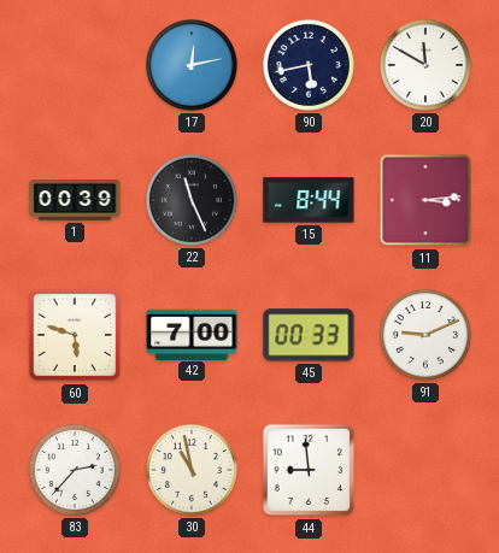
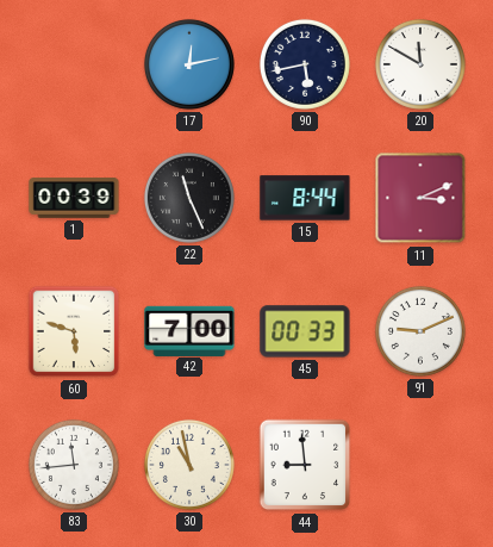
11: 3:14 -> 3:11 (420, 198)
83: 2:37 -> 11:44 (74, 465)
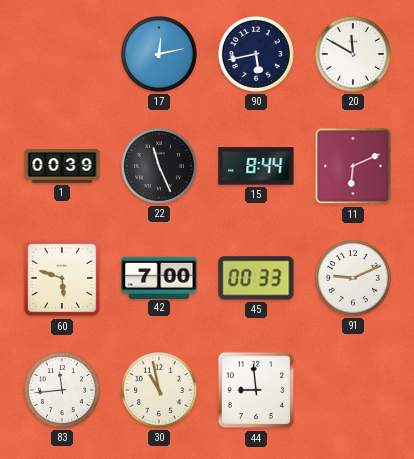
11: 3:11 -> 6:11 (353, 166)
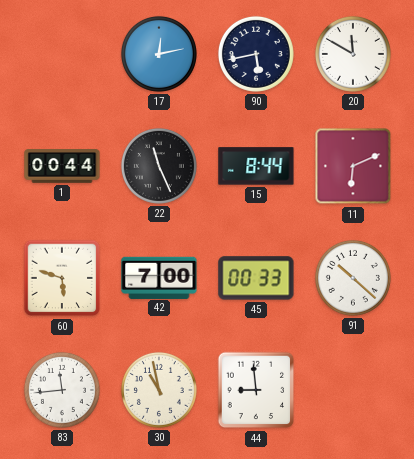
1: 00:39 -> 00:44 (62, 166)
91: 9:11 -> 10:22 (353, 278)
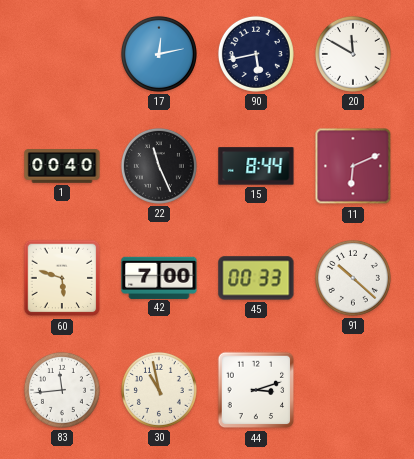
1: 00:44 -> 00:40 (62, 166)
44: 8:59 -> 3:12 (256, 390)
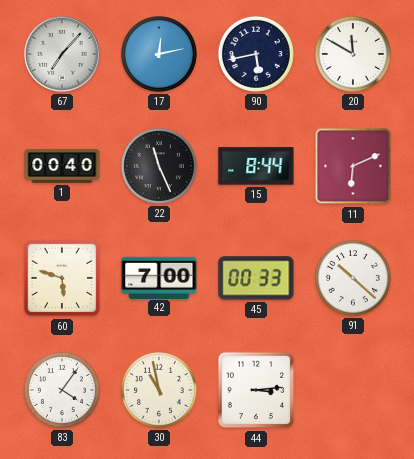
67: none -> 7:07 (62, 54)
83: 11:44 -> 4:06 (62, 390)
44: 3:12 -> 3:14 (256, 390)
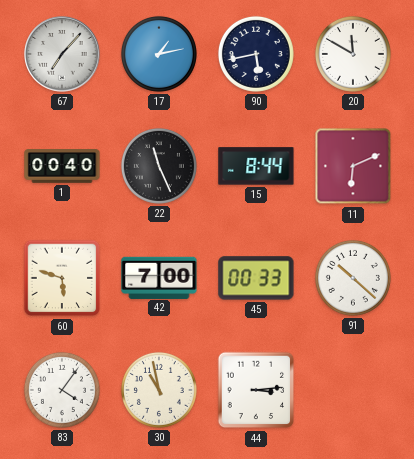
17: 12:13 -> 1:13 (159, 54)
